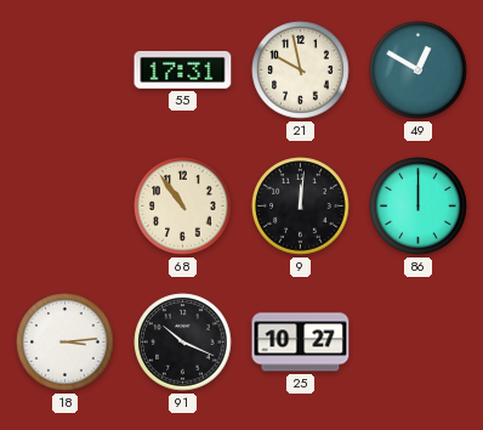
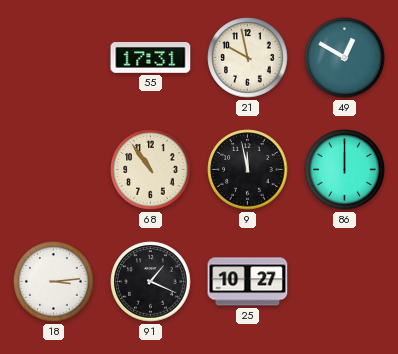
9: 12:01 -> 11:58 (248, 170)
91: 10:19 -> 1:19 (151, 282)
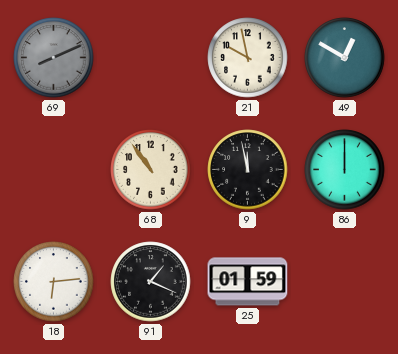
69: none -> 8:11 (54, 58)
55: 17:31 -> none (151, 58)
18: 3:14 -> 6:14 (54, 282)
25: 10:27 -> 01:59 (248, 282)
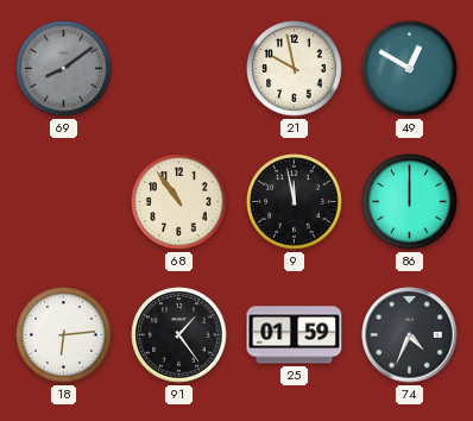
69: 8:11 -> 8:09 (64, 69)
91: 1:19 -> 1:24 (179, 335)
74: none -> 4:34 (410, 335)
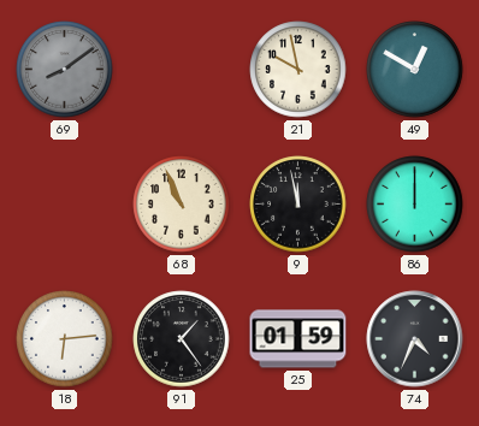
68: 10:54 -> 10:56 (182, 205)
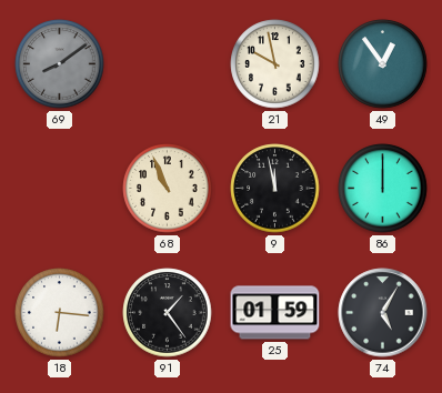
49: 12:50 -> 12:54 (383, 64)
18: 6:14 -> 6:16 (60, 313)
74: 4:34 -> 5:05 (383, 313)
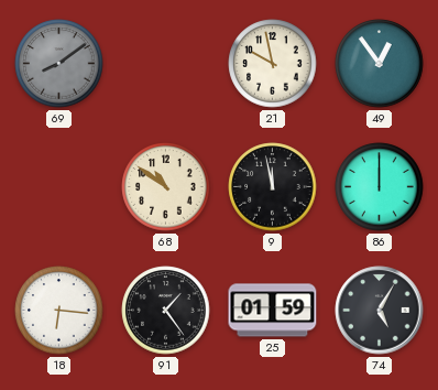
68: 10:56 -> 10:51 (166, 187)
